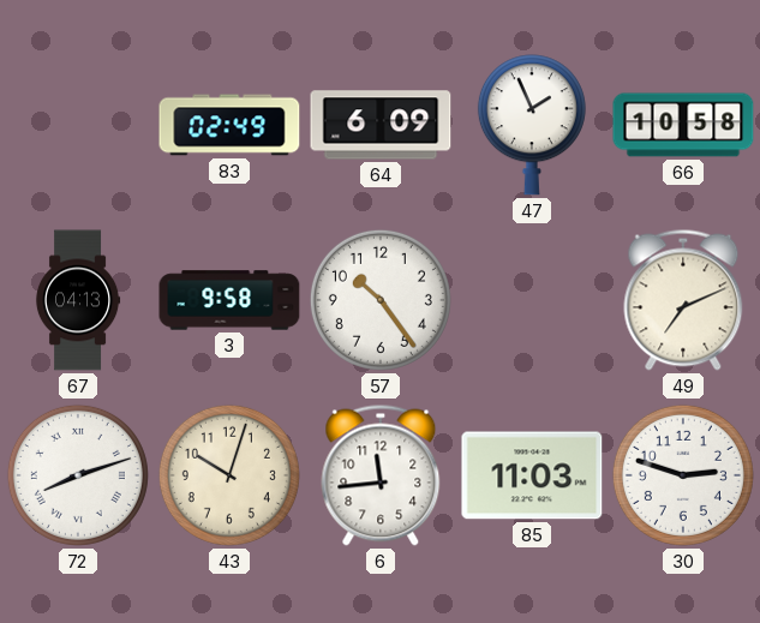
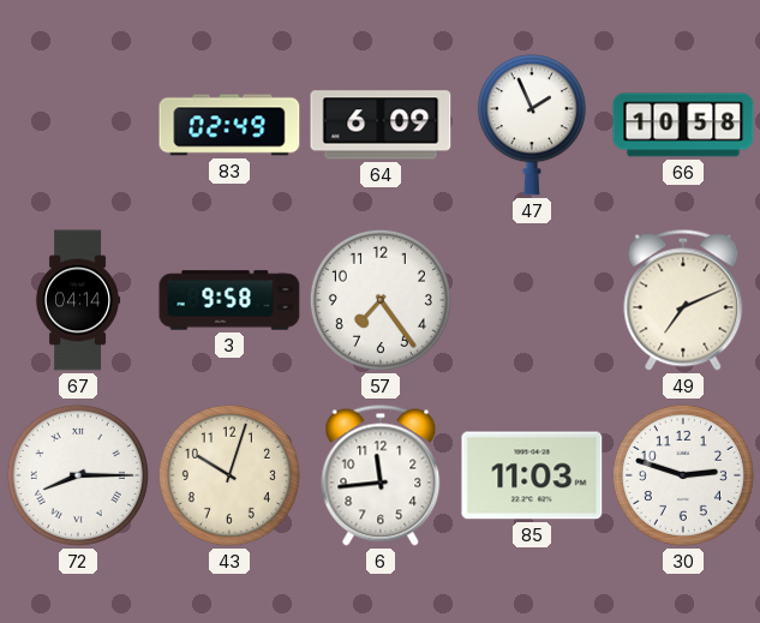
67: 04:13 -> 04:14 (78, 300)
57: 10:24 -> 7:24 (381, 300)
72: 8:12 -> 8:15 (78, 475)
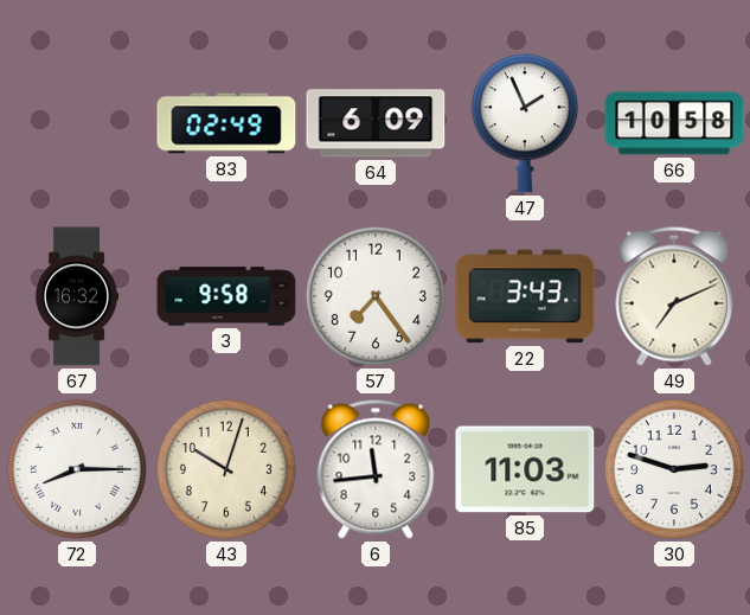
67: 04:14 -> 16:32 (77, 296)
22: none -> 3:43 (525, 296)
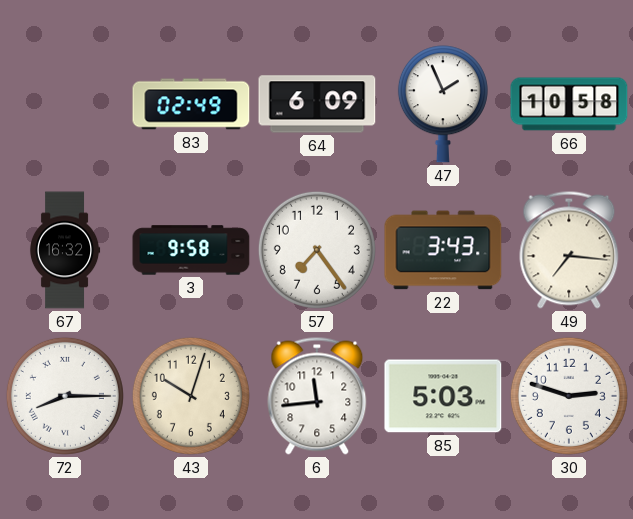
49: 7:11 -> 7:16 (569, 250)
85: 11:03 -> 5:03 (443, 396)
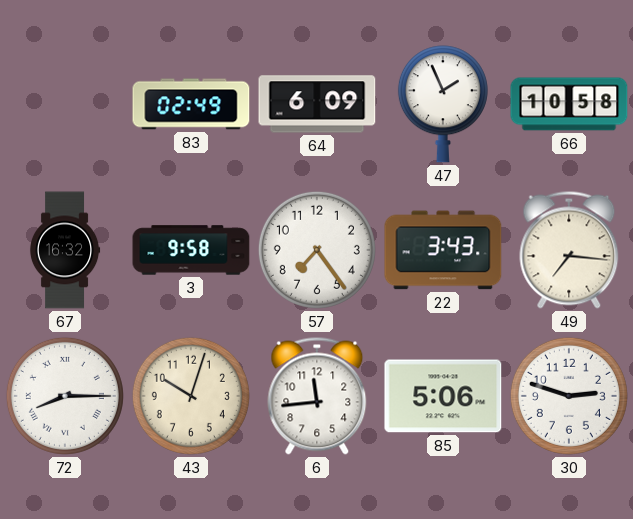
85: 5:03 -> 5:06 (443, 396)
